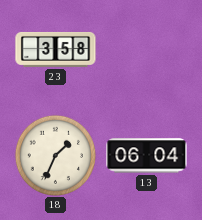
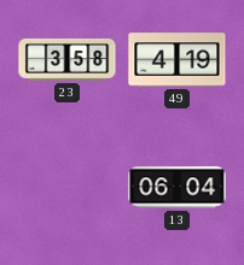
49: none -> 4:19 (178, 60)
18: 1:34 -> none (55, 155)
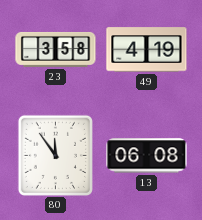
80: none -> 11:54 (55, 155)
13: 06:04 -> 06:08 (147, 156)
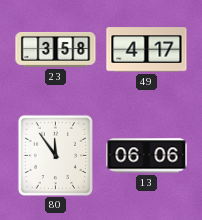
49: 4:19 -> 4:17 (147, 50)
13: 06:08 -> 06:06 (147, 156)
